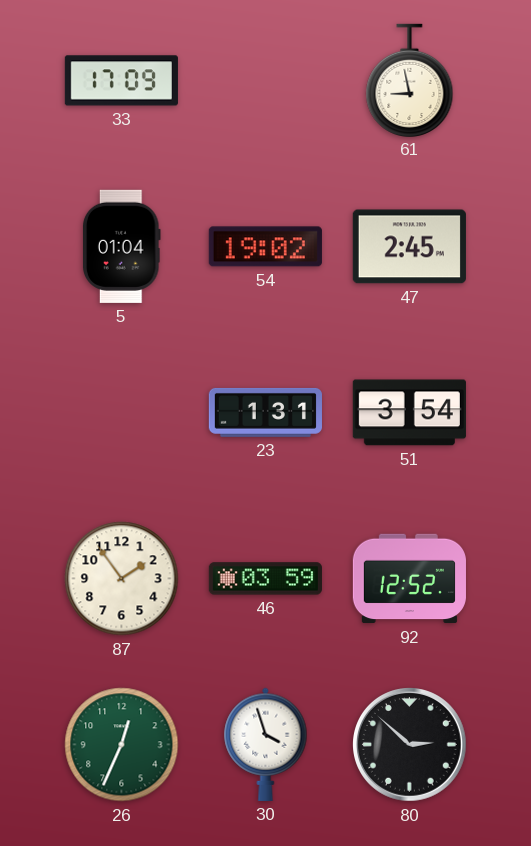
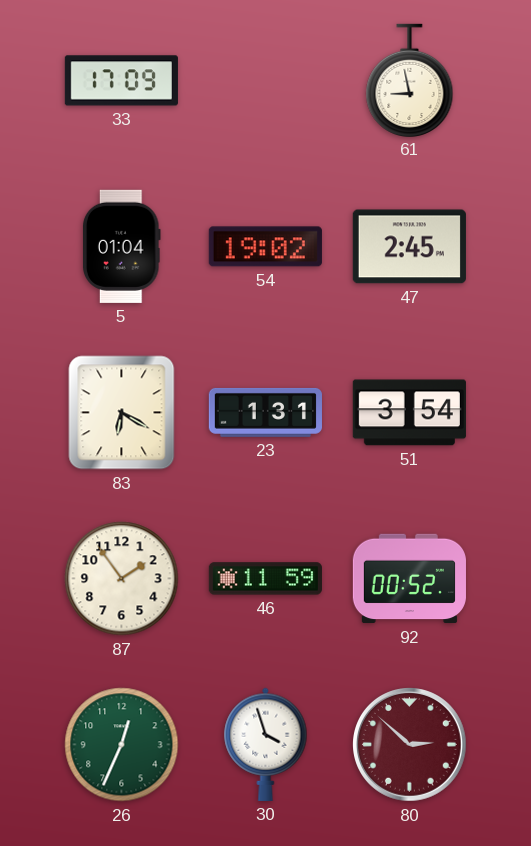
83: none -> 6:20 (122, 413)
46: 03:59 -> 11:59 (265, 579)
92: 12:52 -> 00:52 (409, 579)
80 dial: black -> burgundy (410, 745)
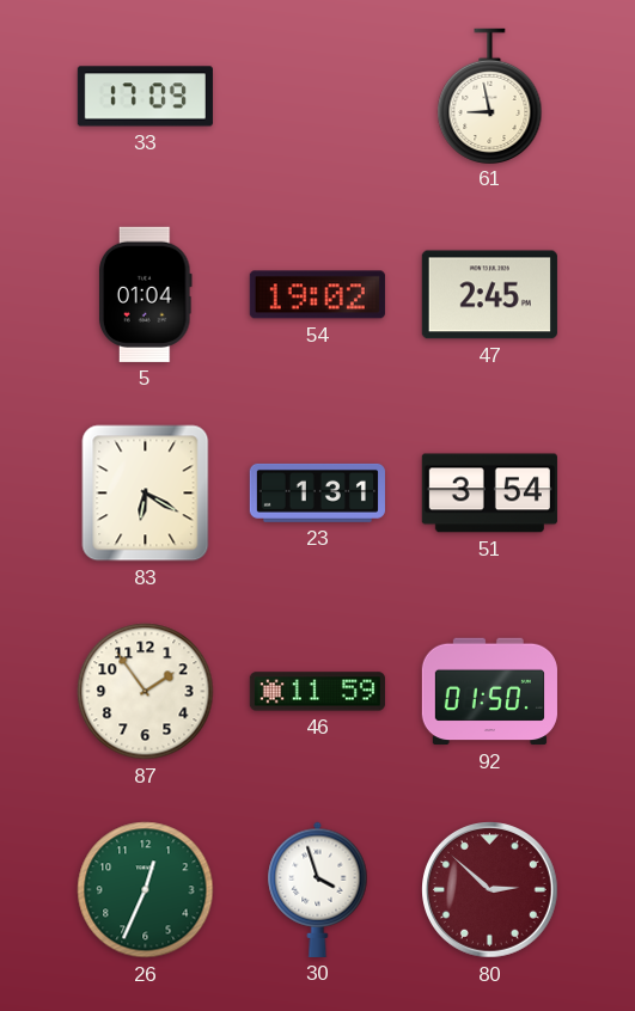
92: 00:52 -> 01:50 (489, 692)
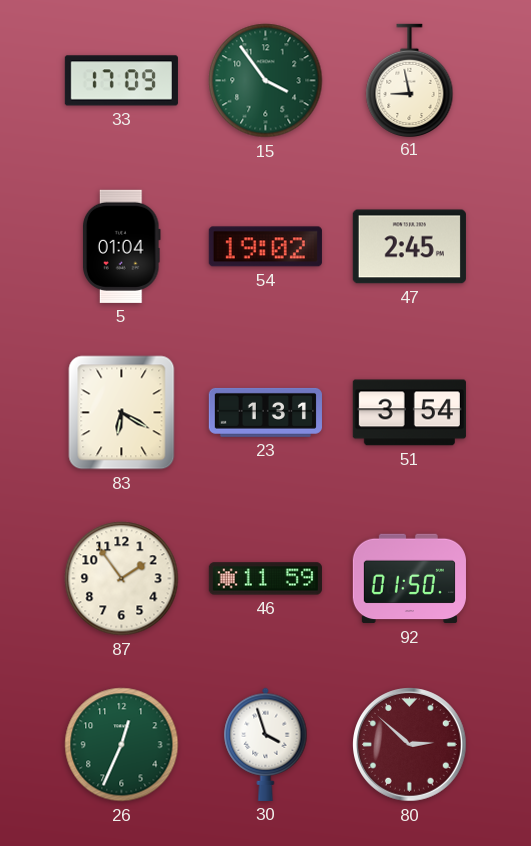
15: none -> 3:54 (266, 81)
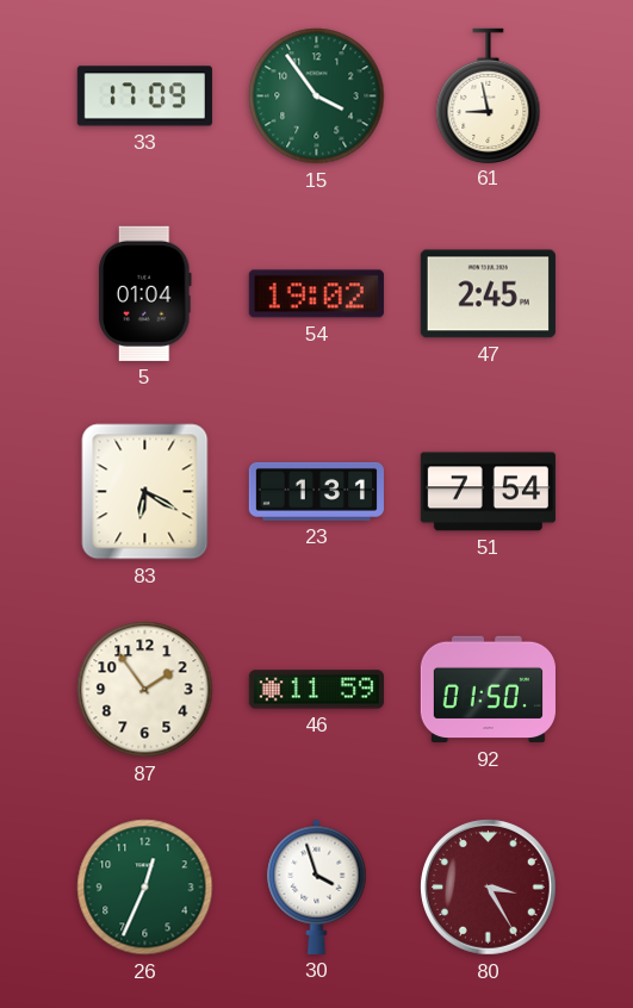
51: 3:54 -> 7:54 (488, 492)
80: 2:52 -> 3:25 (489, 888)
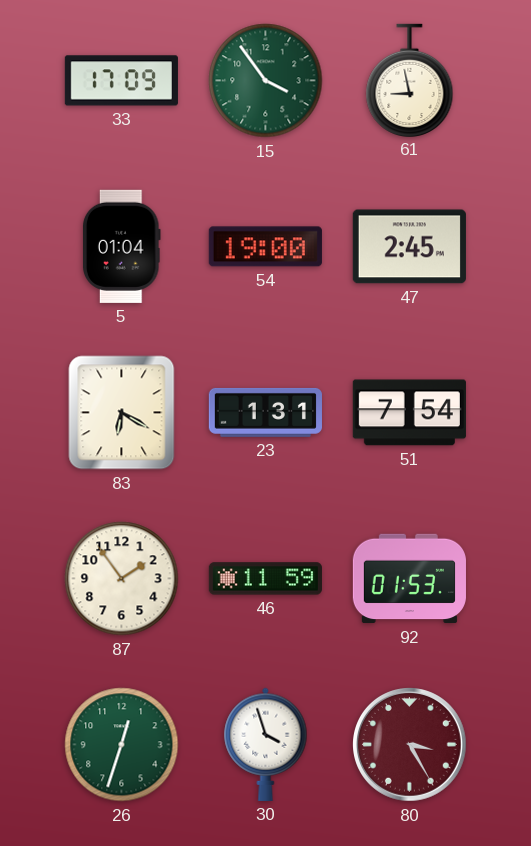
54: 19:02 -> 19:00 (265, 247)
92: 01:50 -> 01:53 (409, 579)
26: 12:34 -> 12:33 (122, 745)
